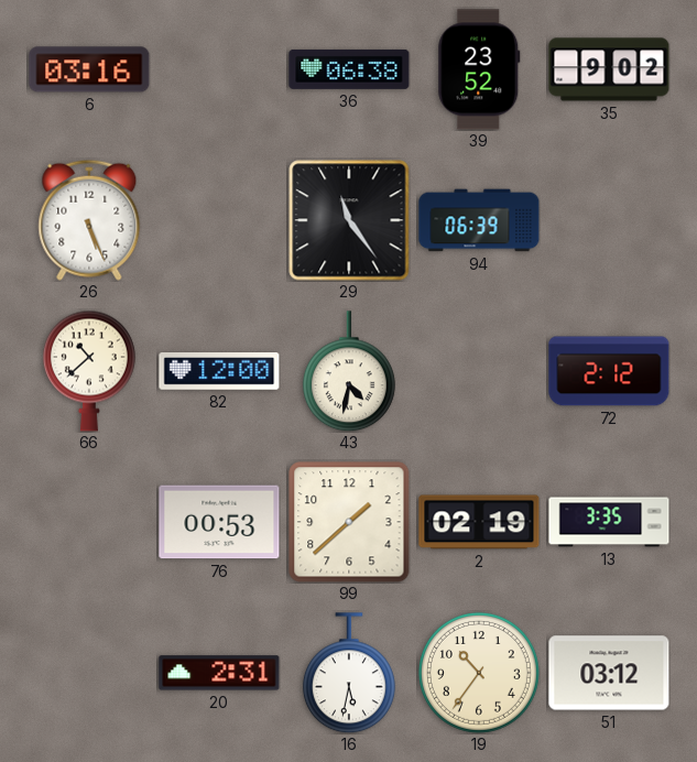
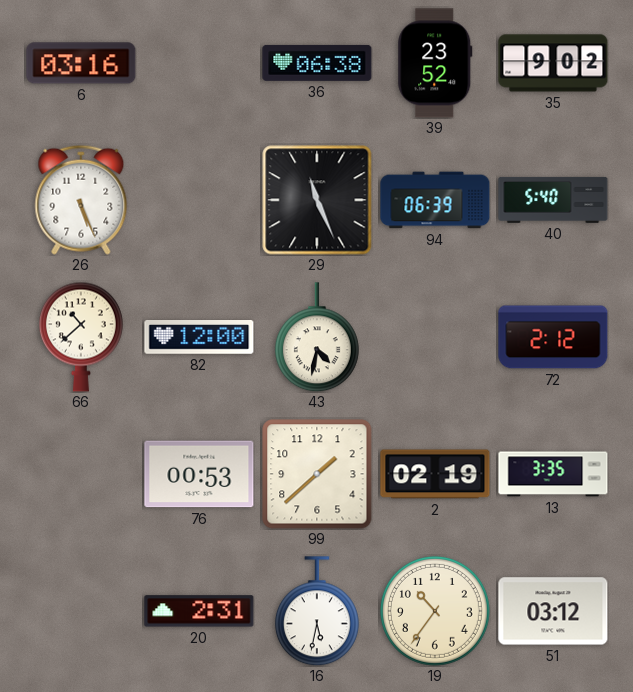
29: 11:24 -> 11:26 (317, 200)
40: none -> 5:40 (553, 200)
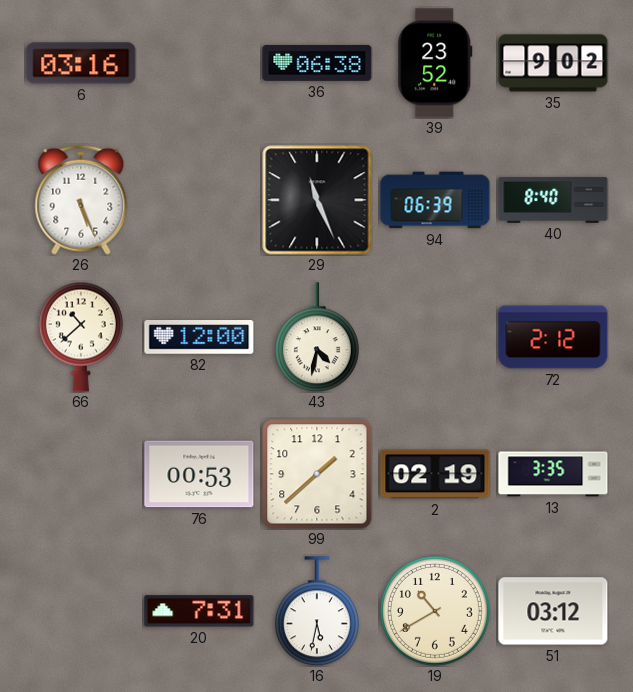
40: 5:40 -> 8:40 (553, 200)
20: 2:31 -> 7:31 (199, 611)
19: 10:36 -> 10:40 (435, 611)
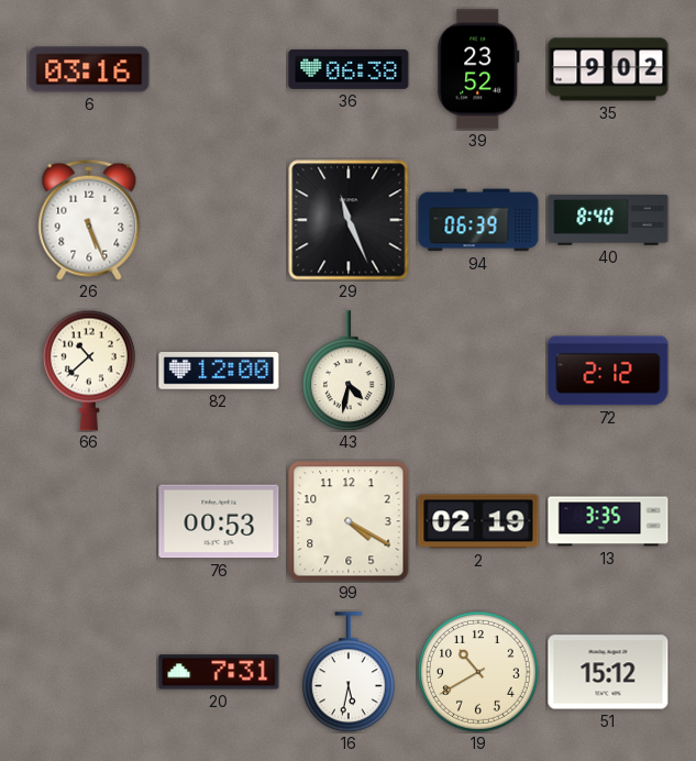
99: 1:38 -> 4:20 (349, 521)
51: 03:12 -> 15:12 (608, 672)
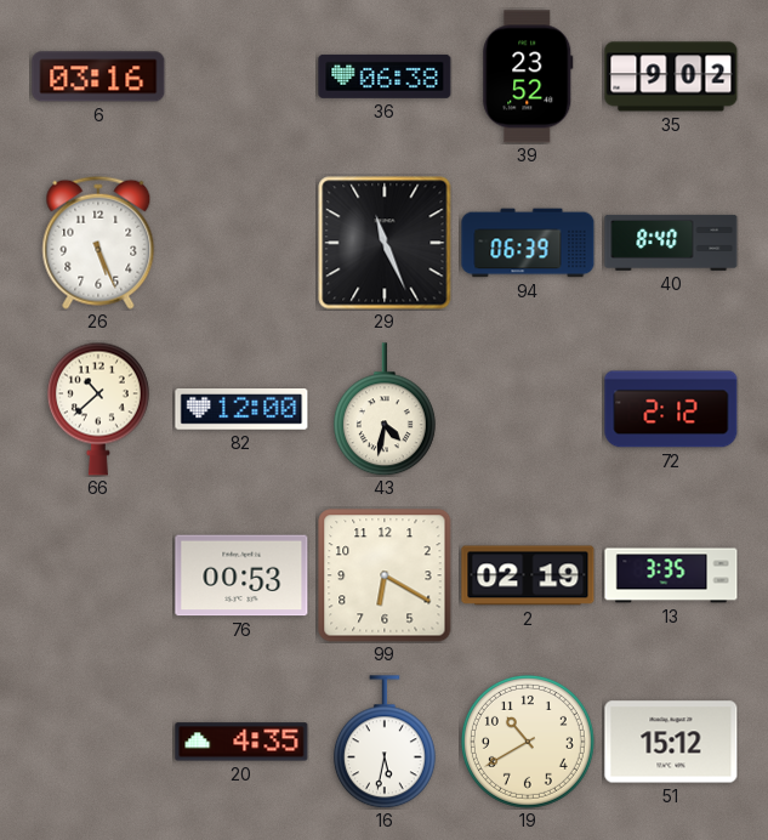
99: 4:20 -> 6:20 (385, 575)
20: 7:31 -> 4:35 (241, 742)
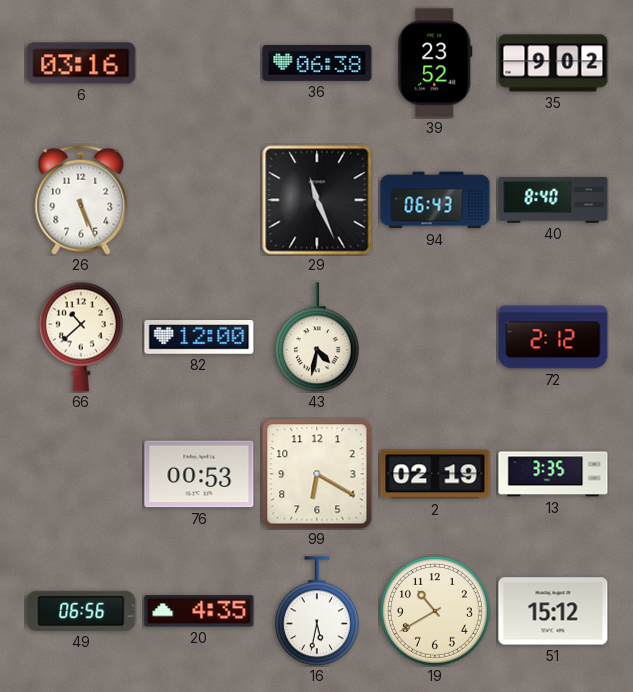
94: 06:39 -> 06:43 (435, 200)
49: none -> 06:56 (81, 611)
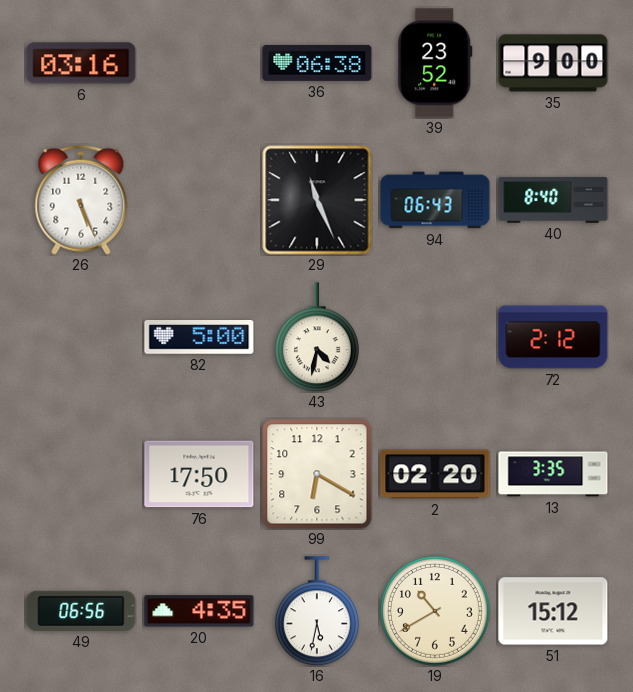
35: 9:02 -> 9:00 (553, 63)
66: 10:38 -> none (81, 337)
82: 12:00 -> 5:00 (199, 338)
76: 00:53 -> 17:50 (199, 474)
2: 02:19 -> 02:20 (435, 474)
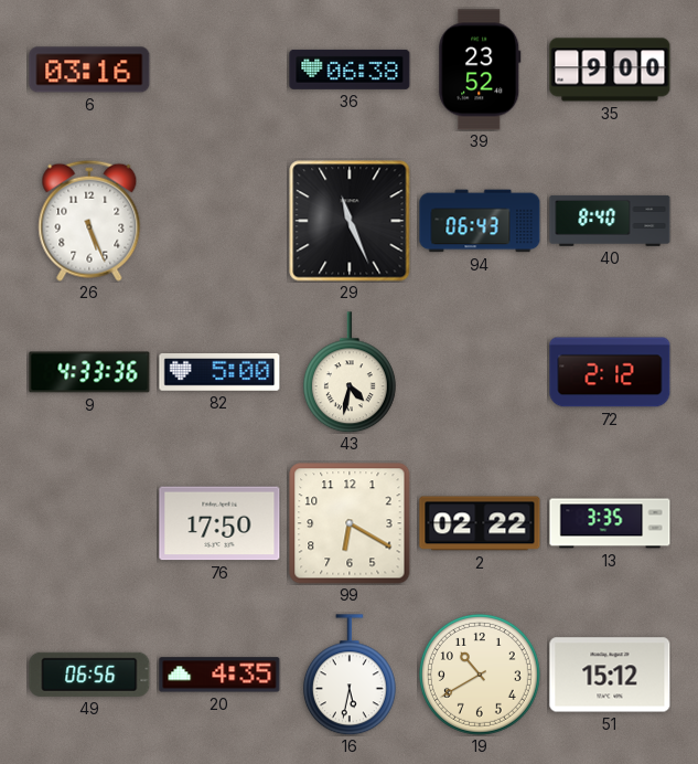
9: none -> 4:33 (89, 372)
2: 02:20 -> 02:22 (480, 523)
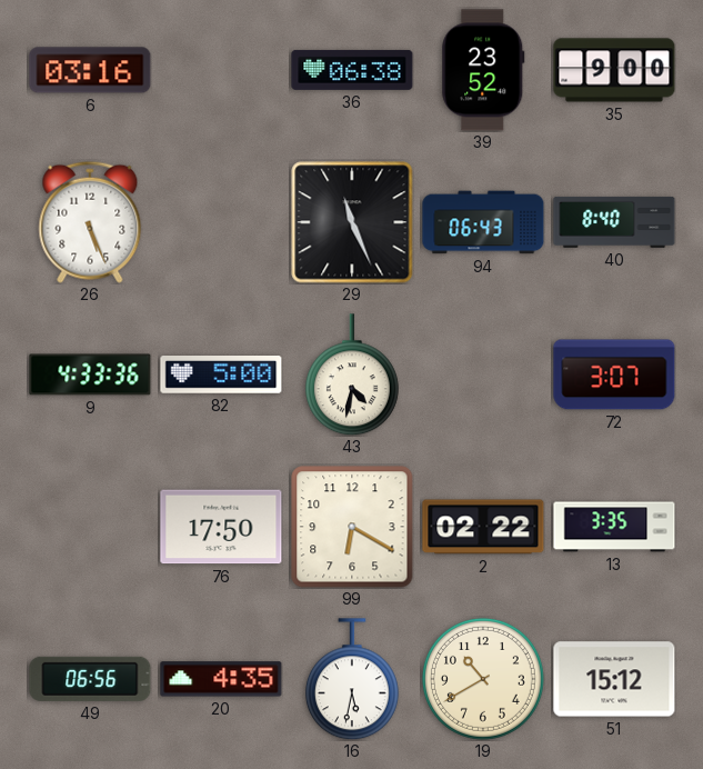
72: 2:12 -> 3:07 (614, 374)
